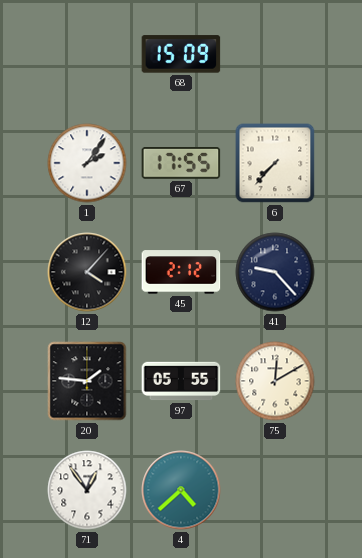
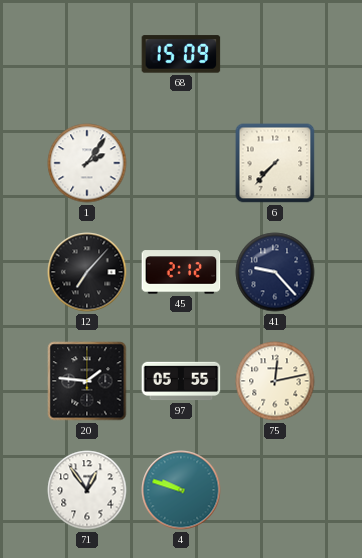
67: 17:55 -> none (181, 164)
12: 4:07 -> 7:07 (87, 272)
75: 12:10 -> 12:13 (275, 381)
4: 4:38 -> 9:48 (181, 490)
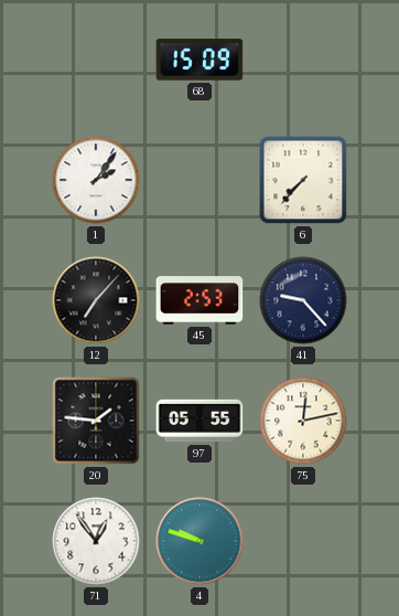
45: 2:12 -> 2:53 (199, 300)
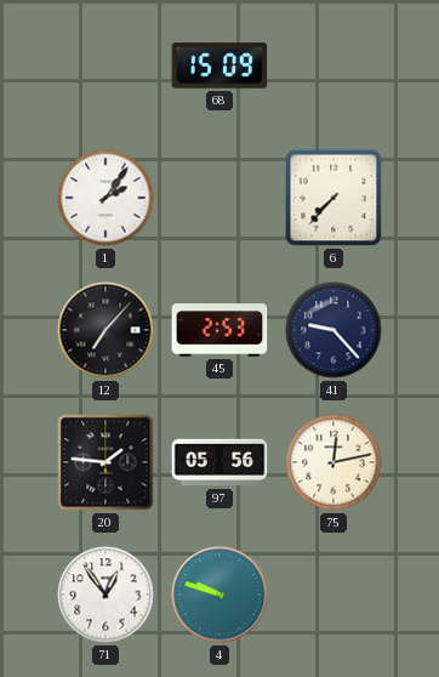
97: 05:55 -> 05:56 (219, 462)
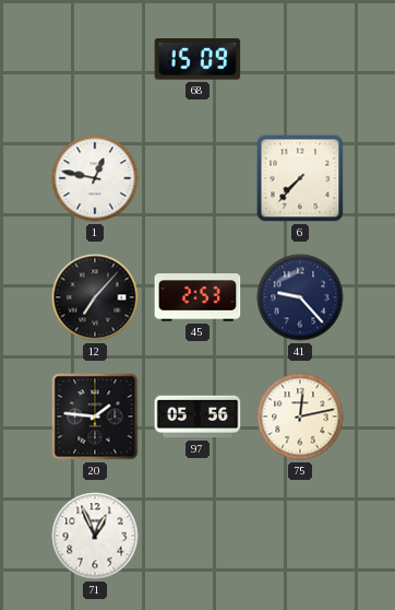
1: 2:06 -> 12:47 (95, 178)
71: 12:54 -> 12:56 (95, 536)
4: 9:48 -> none (219, 594)
